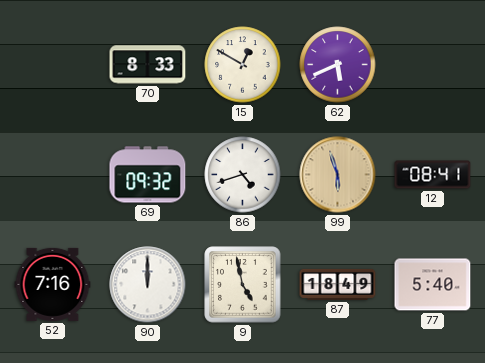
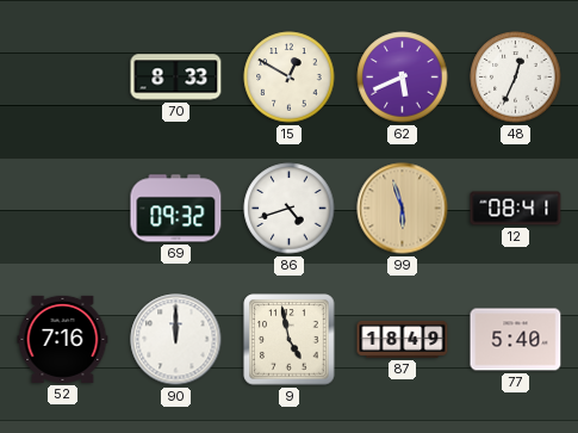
48: none -> 12:34 (516, 78)
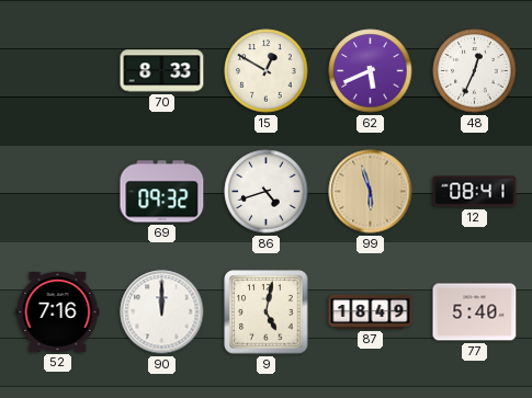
9: 4:58 -> 5:02 (267, 312)
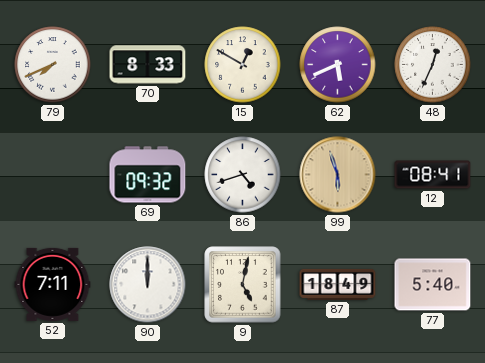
79: none -> 7:41 (53, 65)
52: 7:16 -> 7:11 (53, 284)
